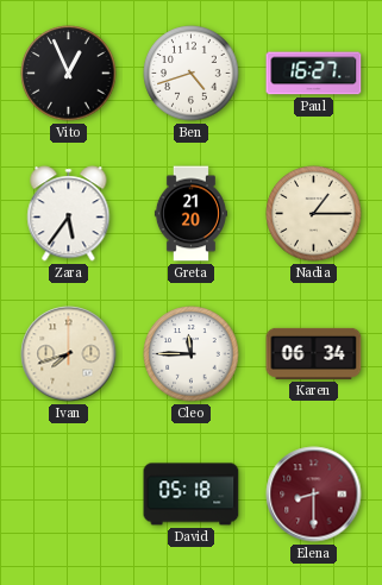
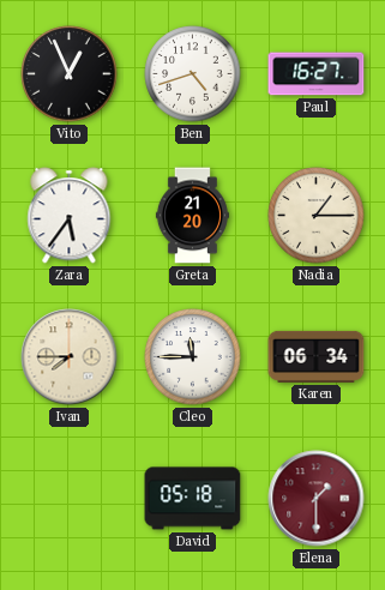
Ivan: 7:42 -> 7:45 (70, 357)
Elena: 8:30 -> 1:30 (317, 499)
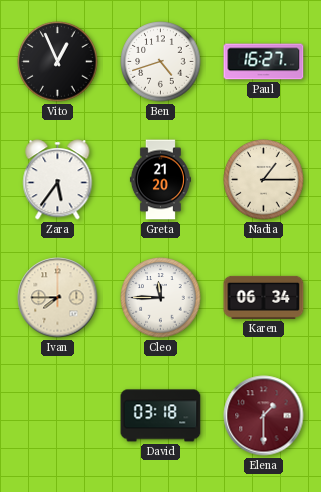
David: 05:18 -> 03:18 (161, 416)
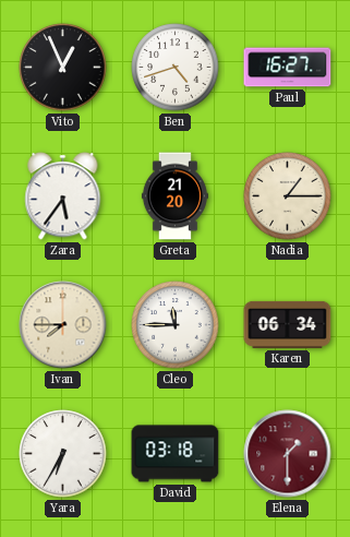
Yara: none -> 6:35 (63, 454)
